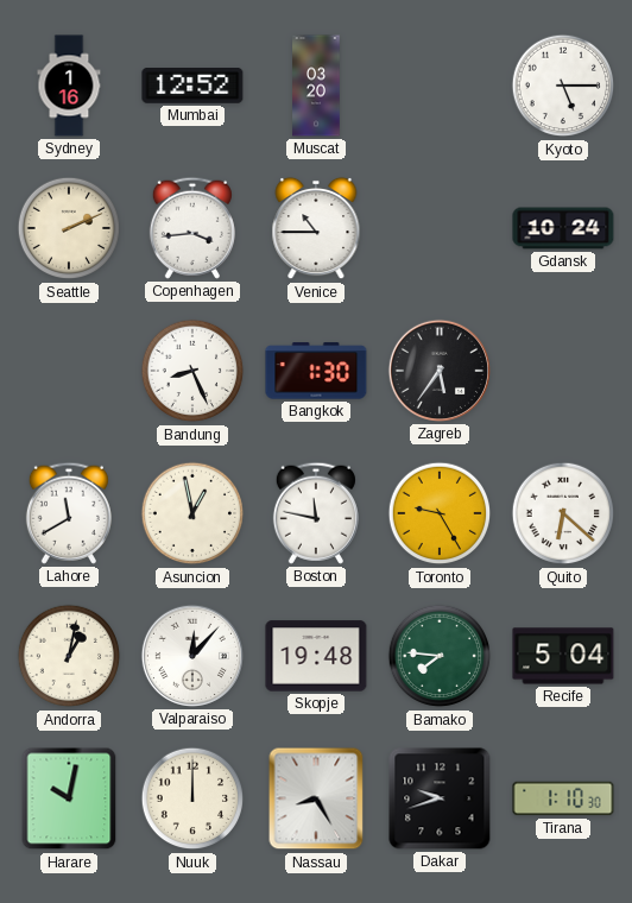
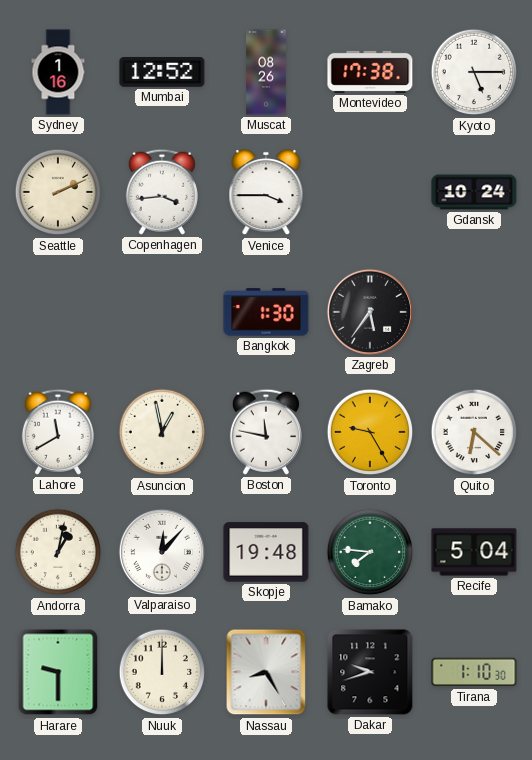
Muscat: 03:20 -> 08:26 (266, 72)
Montevideo: none -> 17:38 (370, 72)
Venice: 10:45 -> 3:45 (266, 192)
Bandung: 8:26 -> none (192, 371)
Harare: 10:02 -> 9:30 (58, 672)
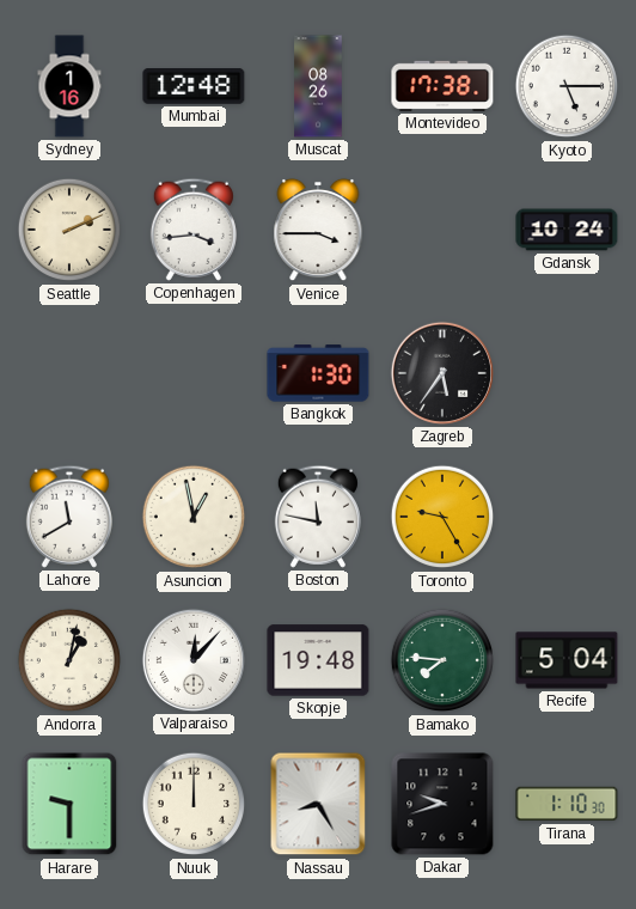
Mumbai: 12:52 -> 12:48 (194, 87)
Quito: 6:22 -> none (474, 432)
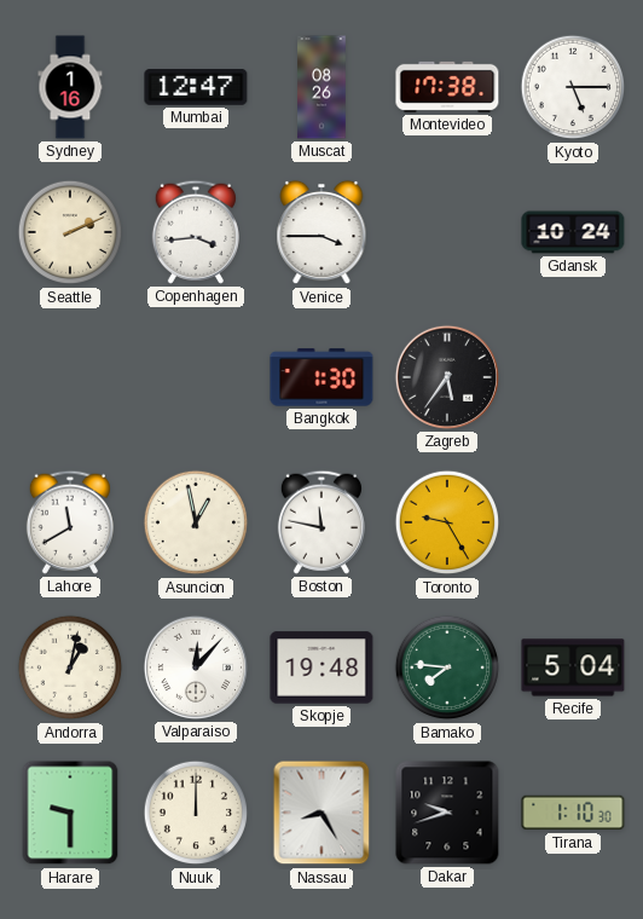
Mumbai: 12:48 -> 12:47 (196, 88)
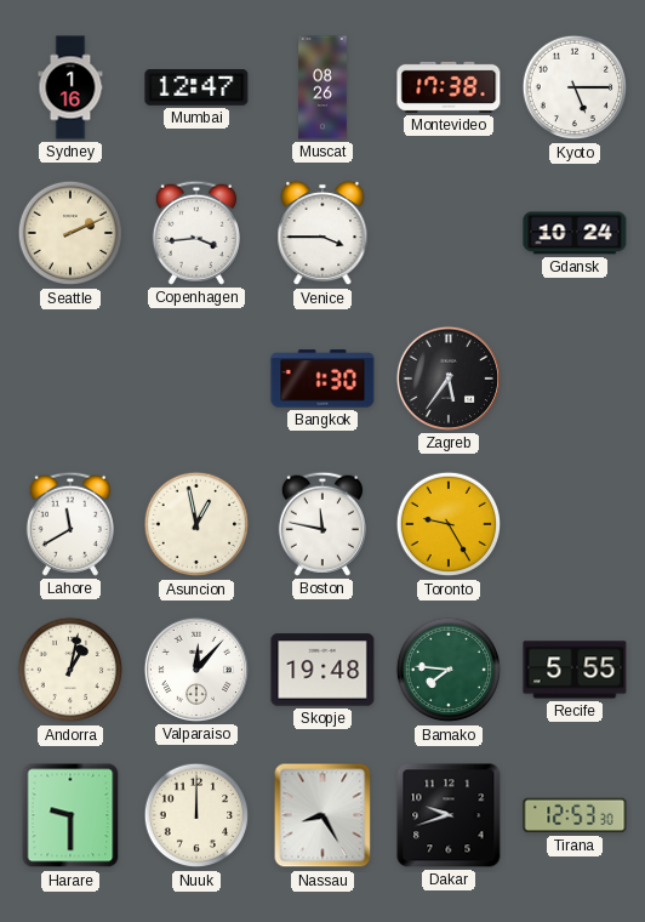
Recife: 5:04 -> 5:55 (575, 670)
Tirana: 1:10 -> 12:53 (575, 815)
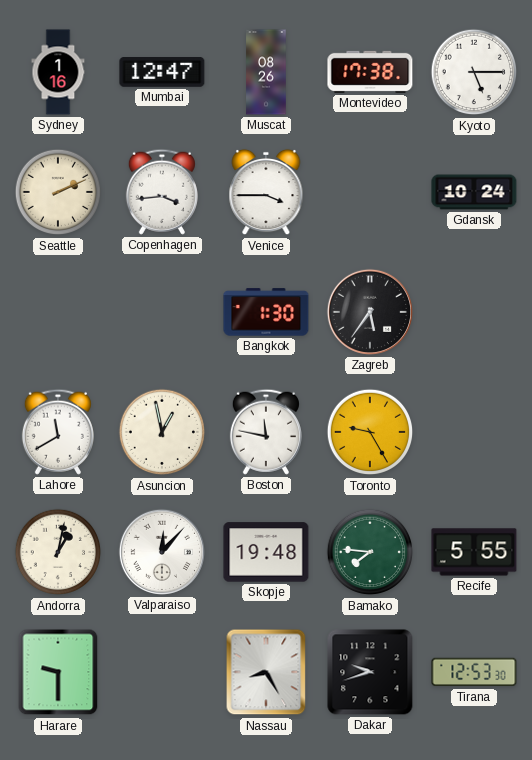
Nuuk: 12:00 -> none (196, 815)
